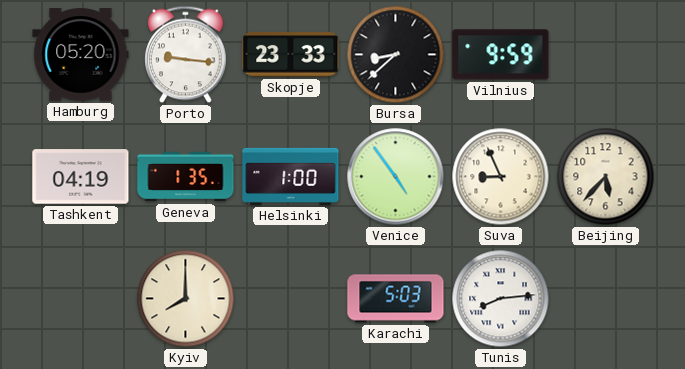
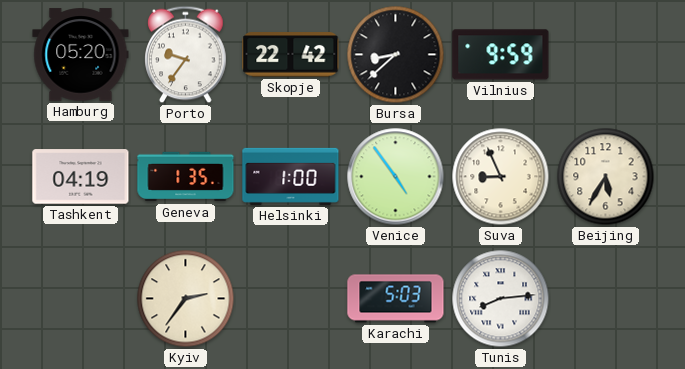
Porto: 9:16 -> 9:36 (186, 55)
Skopje: 23:33 -> 22:42 (291, 55)
Beijing: 5:37 -> 5:35 (606, 177)
Kyiv: 8:00 -> 2:36 (186, 299)
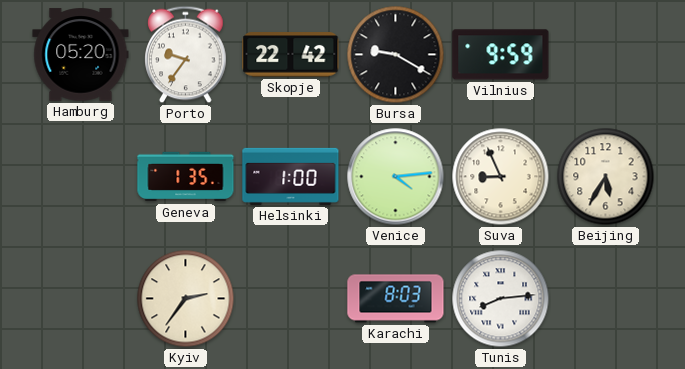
Bursa: 8:38 -> 9:20 (396, 55)
Tashkent: 04:19 -> none (81, 177)
Venice: 4:54 -> 4:14 (396, 177)
Karachi: 5:03 -> 8:03 (396, 299)
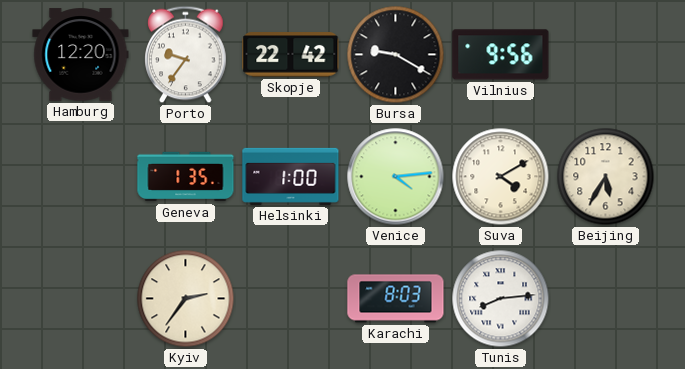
Hamburg: 05:20 -> 12:20 (81, 55)
Vilnius: 9:59 -> 9:56 (501, 55)
Suva: 8:56 -> 4:10 (501, 177)
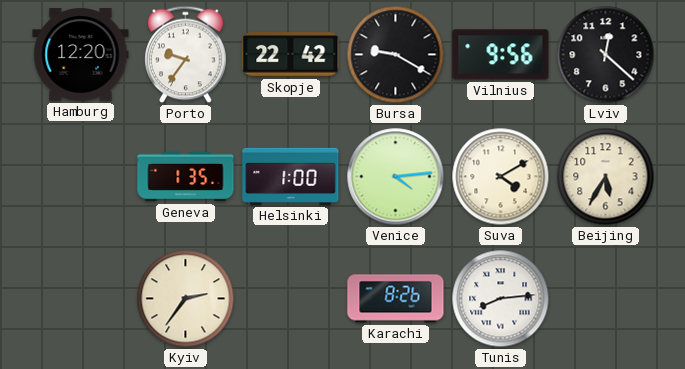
Lviv: none -> 12:22 (606, 55)
Karachi: 8:03 -> 8:26 (396, 299)
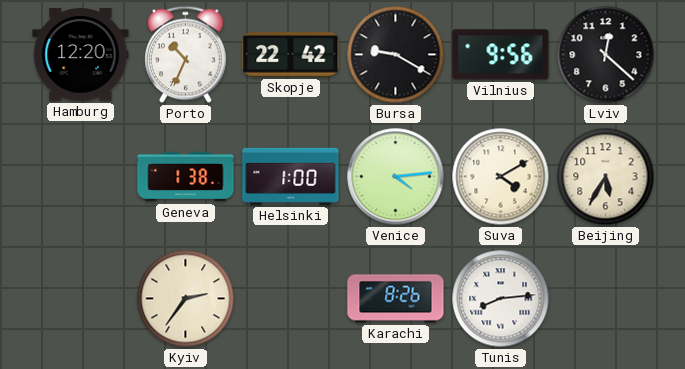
Porto: 9:36 -> 10:34 (186, 55)
Geneva: 1:35 -> 1:38 (186, 177)
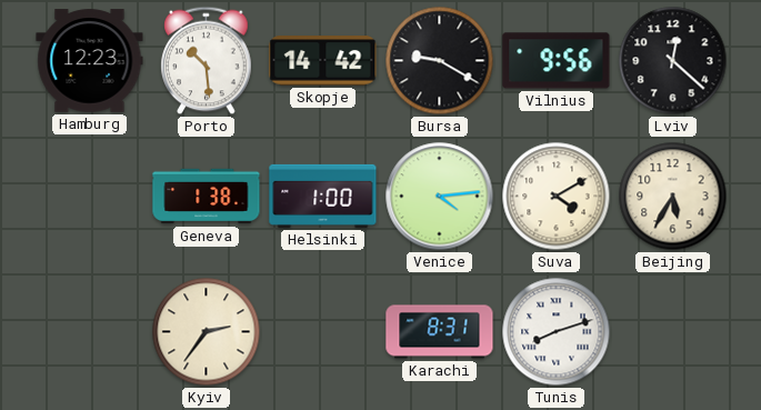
Hamburg: 12:20 -> 12:23 (90, 61)
Porto: 10:34 -> 10:29 (207, 61)
Skopje: 22:42 -> 14:42 (323, 61)
Karachi: 8:26 -> 8:31 (440, 332)
Tunis: 8:14 -> 8:12 (557, 332)
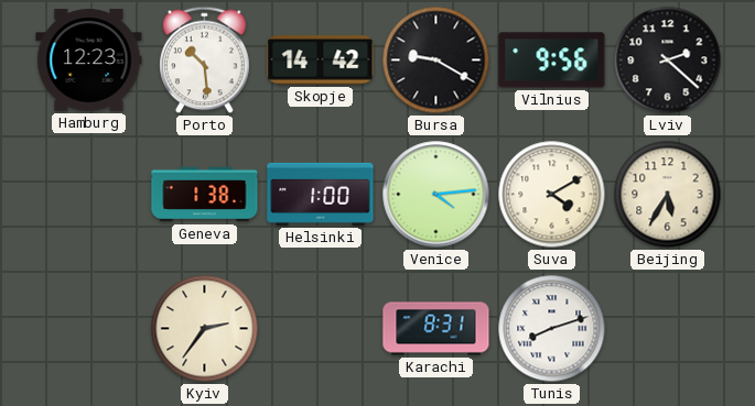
Lviv: 12:22 -> 2:22 (668, 61)
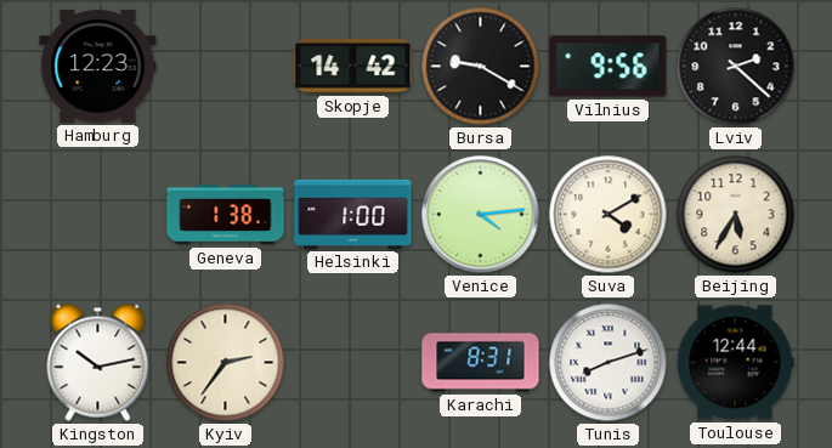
Porto: 10:29 -> none (205, 61)
Kingston: none -> 10:13 (98, 362)
Toulouse: none -> 12:44 (736, 363)
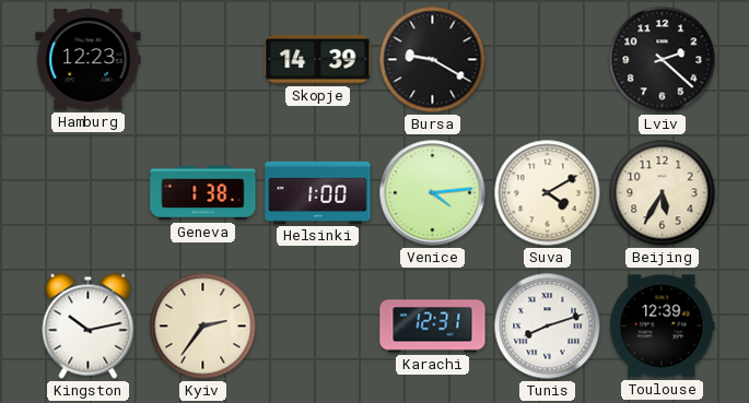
Skopje: 14:42 -> 14:39 (318, 60)
Vilnius: 9:56 -> none (609, 67)
Karachi: 8:31 -> 12:31 (433, 327)
Toulouse: 12:44 -> 12:39 (663, 327)
